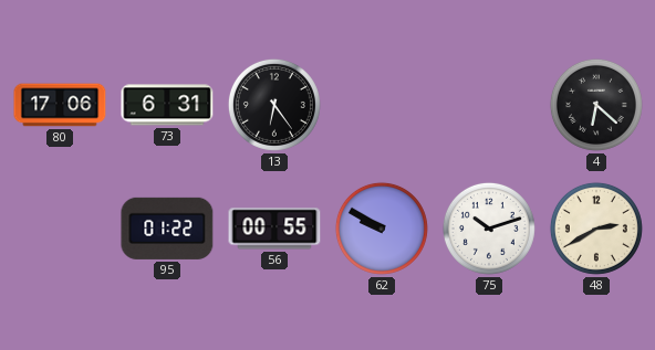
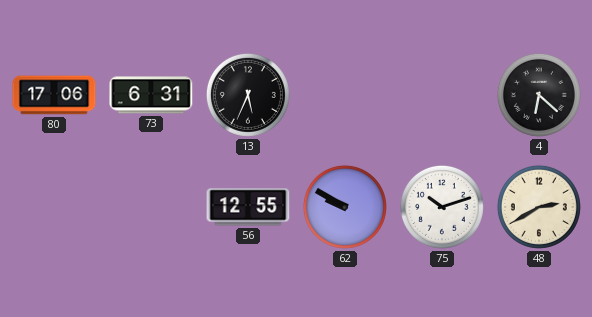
13: 6:24 -> 5:34 (248, 95)
95: 01:22 -> none (167, 229)
56: 00:55 -> 12:55 (248, 207)
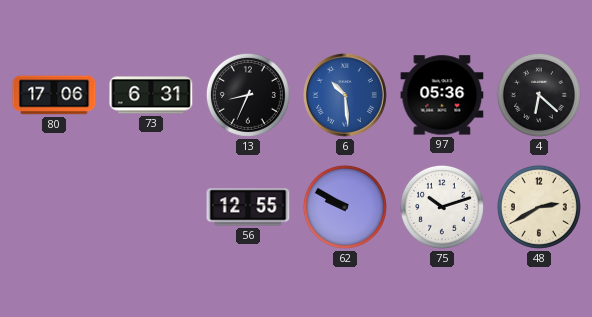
13: 5:34 -> 8:34 (248, 95)
6: none -> 10:29 (346, 96)
97: none -> 05:36 (442, 95)
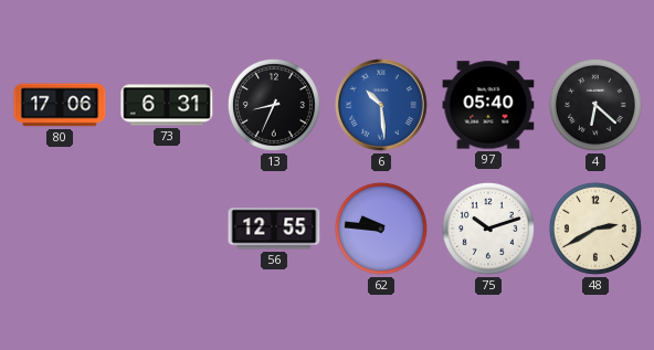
97: 05:36 -> 05:40 (488, 105)
62: 9:50 -> 9:46 (381, 229)
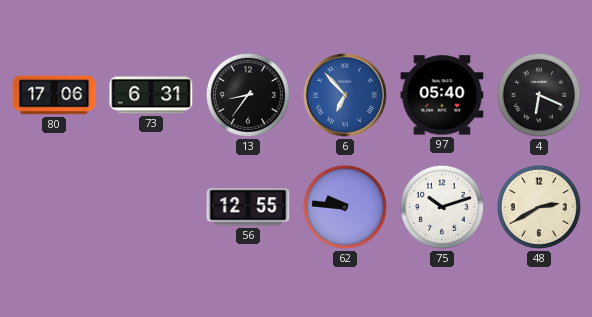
13: 8:34 -> 8:36 (248, 95)
6: 10:29 -> 6:53 (346, 96)
4: 6:22 -> 6:19 (539, 95)
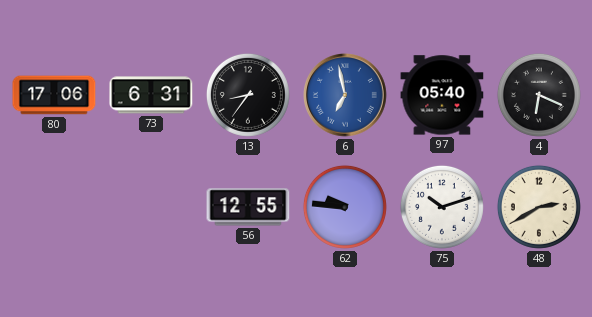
6: 6:53 -> 6:58 (346, 96)
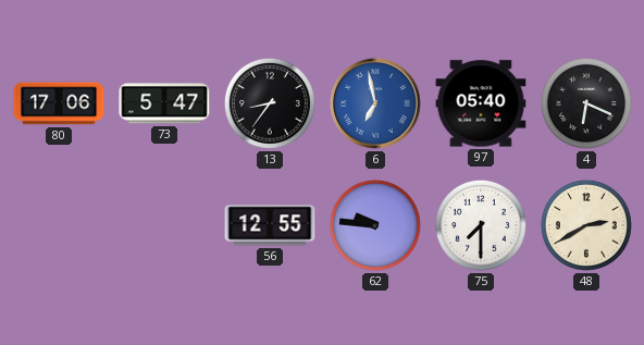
73: 6:31 -> 5:47 (164, 103)
75: 10:12 -> 7:30 (481, 225)
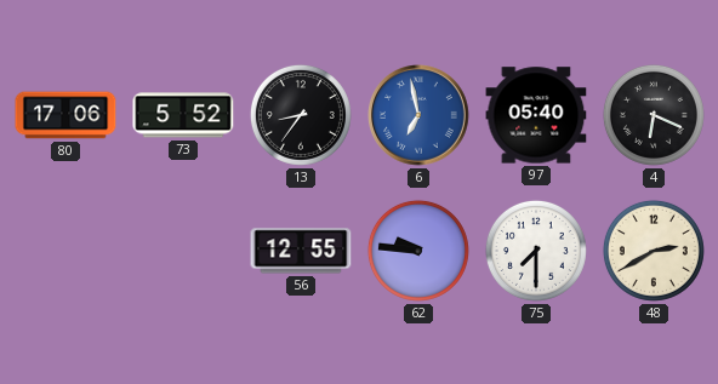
73: 5:47 -> 5:52 (183, 115)
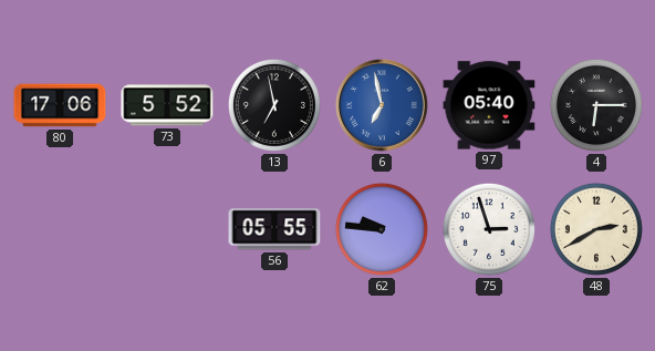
13: 8:36 -> 6:58 (274, 105)
4: 6:19 -> 6:15 (596, 105)
56: 12:55 -> 05:55 (274, 229)
75: 7:30 -> 2:57 (489, 229)
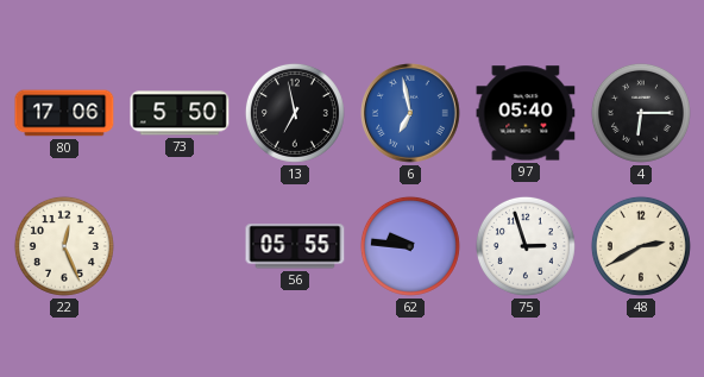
73: 5:52 -> 5:50 (180, 113)
22: none -> 12:26 (64, 246)
